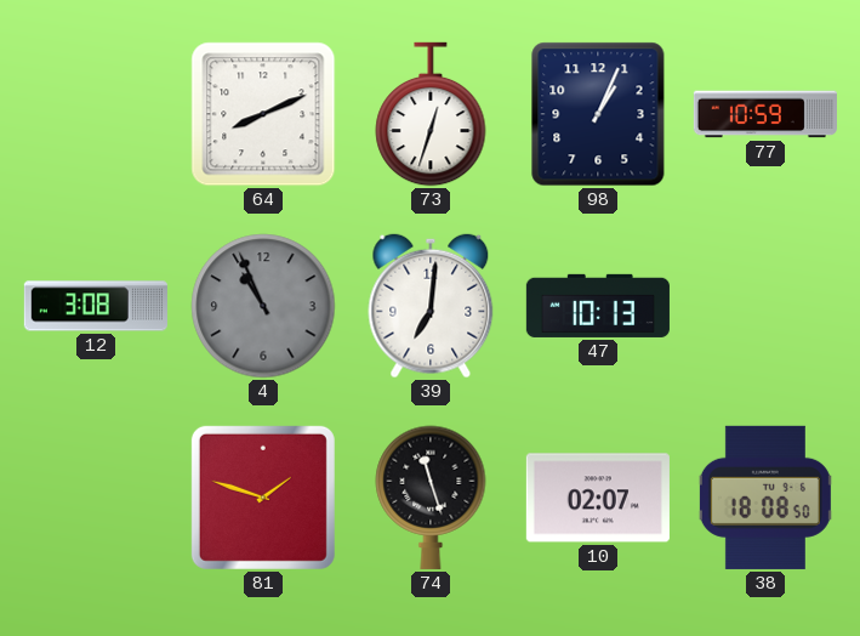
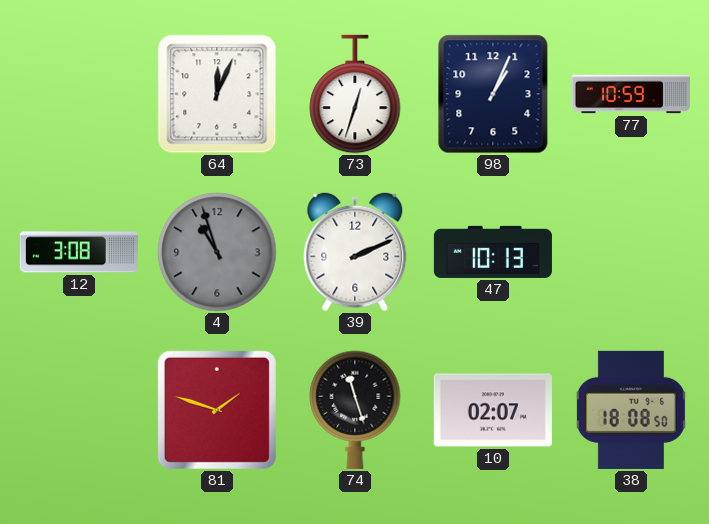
64: 8:11 -> 12:04 (217, 94)
4: 10:56 -> 10:57 (217, 252)
39: 7:01 -> 2:11 (355, 252)
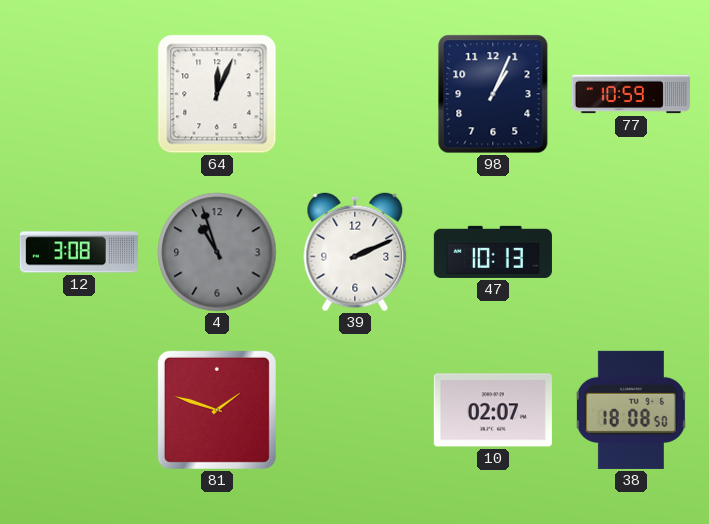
73: 12:33 -> none (355, 94)
74: 11:27 -> none (355, 410)
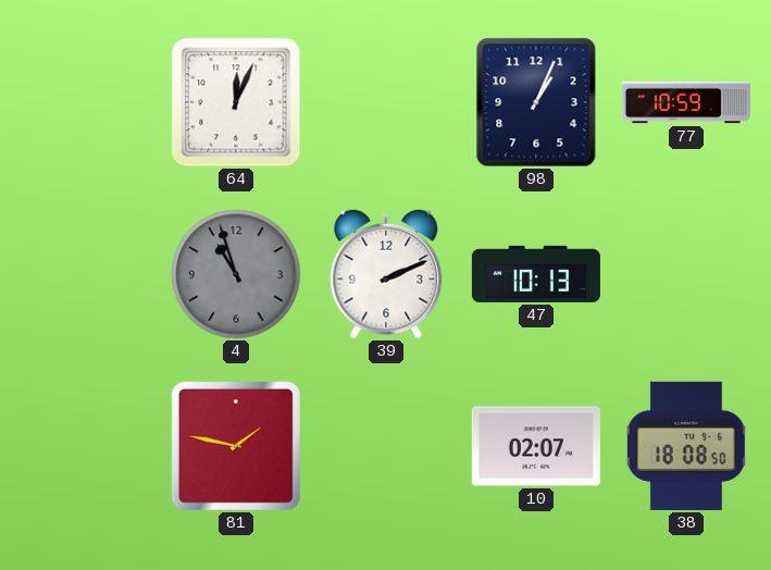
12: 3:08 -> none (79, 252)
81: 1:48 -> 1:47 (236, 446)
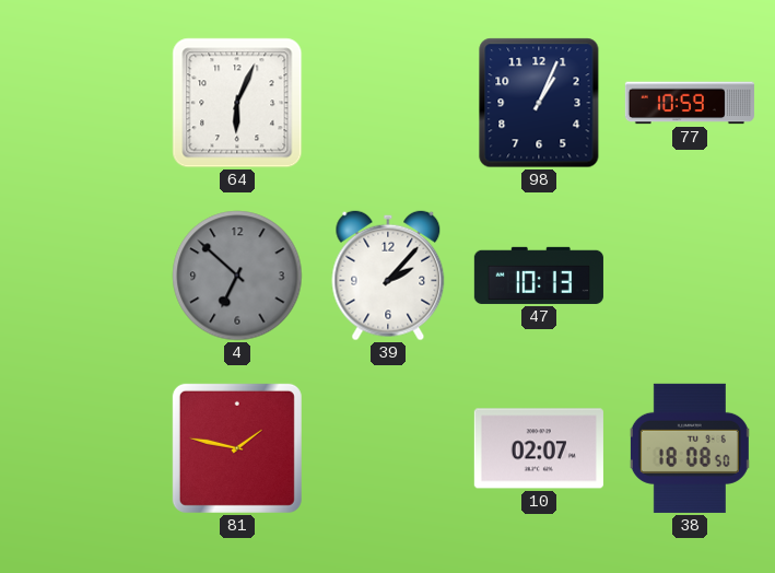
64: 12:04 -> 6:04 (237, 103)
4: 10:57 -> 6:52 (237, 276)
39: 2:11 -> 2:07 (388, 276)
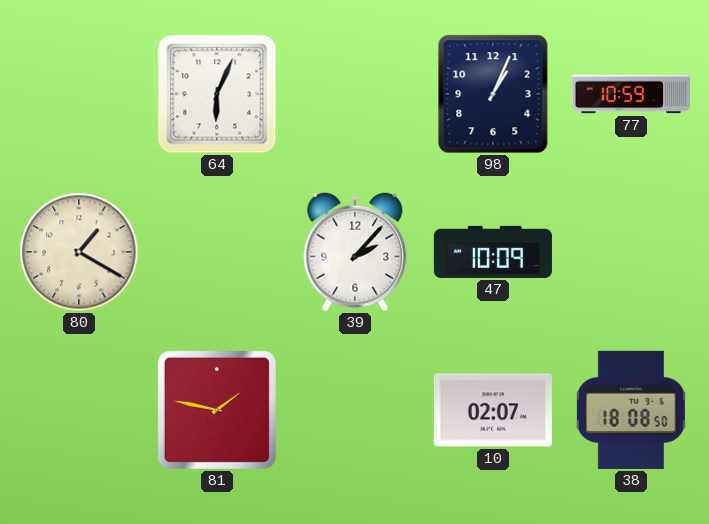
80: none -> 1:20 (79, 252)
4: 6:52 -> none (237, 276)
47: 10:13 -> 10:09 (493, 252)
